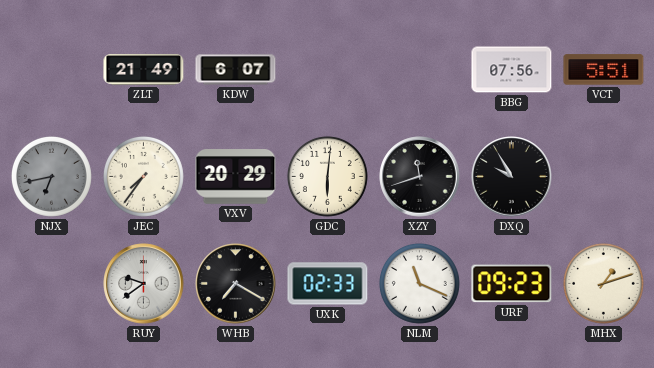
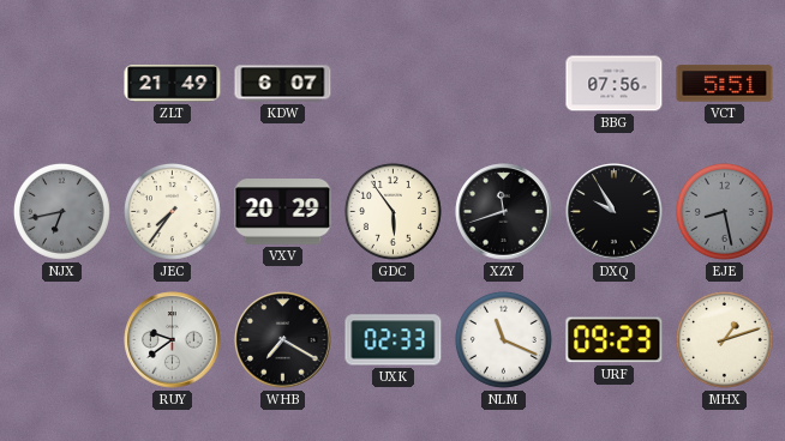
GDC: 6:01 -> 5:54 (392, 211)
EJE: none -> 8:28 (724, 211)
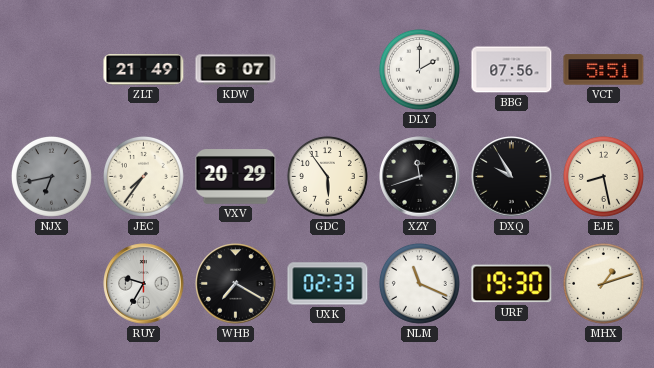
DLY: none -> 2:00 (419, 69)
EJE dial: grey -> cream (603, 176)
RUY: 9:39 -> 9:35 (144, 284)
URF: 09:23 -> 19:30 (512, 284)
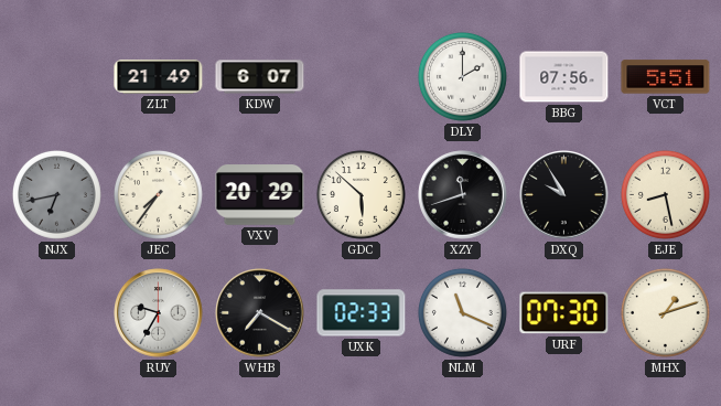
GDC: 5:54 -> 5:52 (360, 194)
URF: 19:30 -> 07:30 (564, 313)
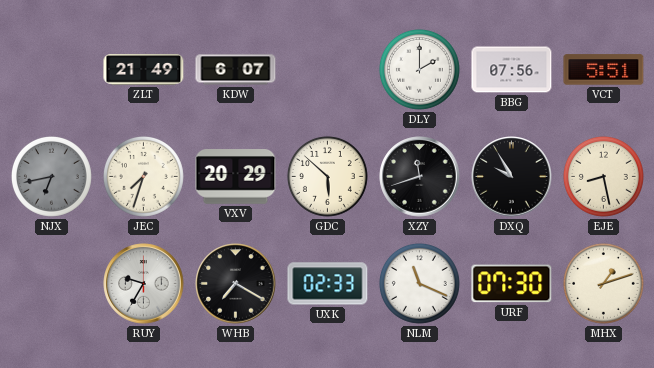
JEC: 7:36 -> 7:33 (143, 176)
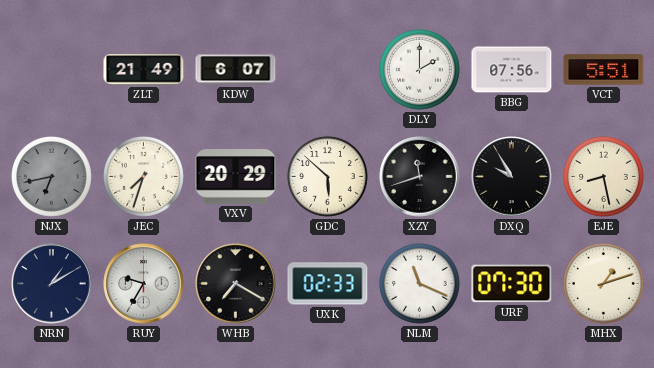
NRN: none -> 1:10 (52, 284)
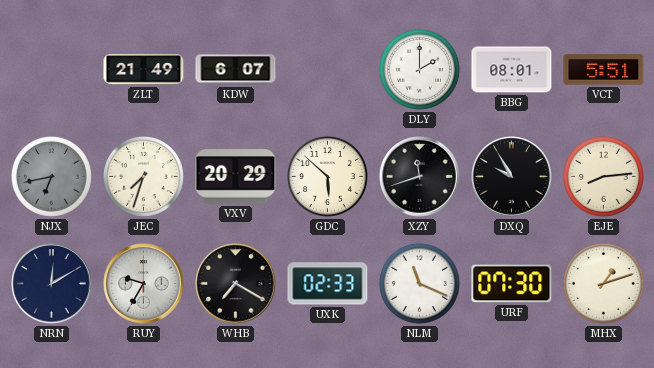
BBG: 07:56 -> 08:01 (512, 70)
EJE: 8:28 -> 8:14 (603, 176)
NRN: 1:10 -> 12:10 (52, 284)
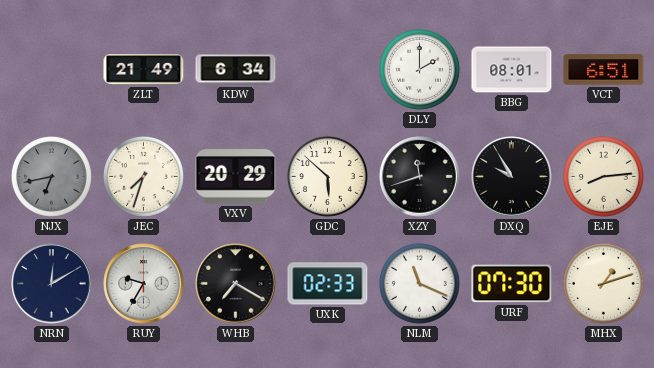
KDW: 6:07 -> 6:34 (236, 70)
VCT: 5:51 -> 6:51 (604, 70)
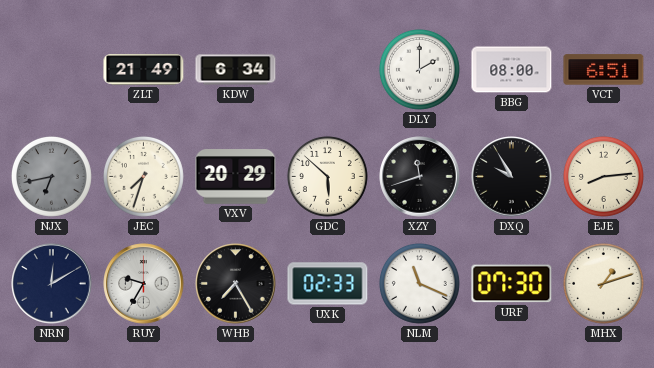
BBG: 08:01 -> 08:00 (512, 70)
WHB: 7:20 -> 7:25 (236, 284)
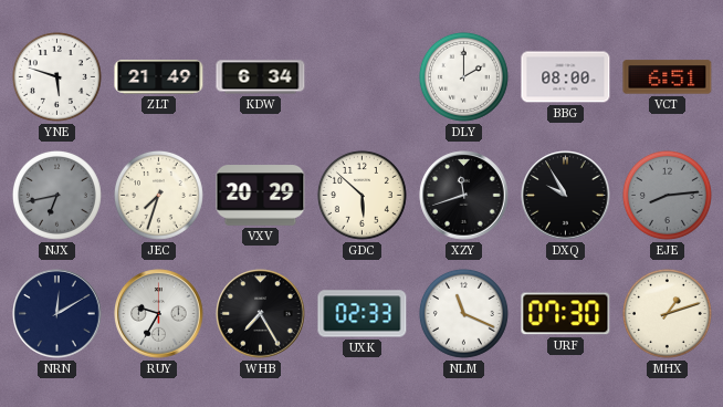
YNE: none -> 5:48 (56, 76)
EJE dial: cream -> grey (667, 195)
